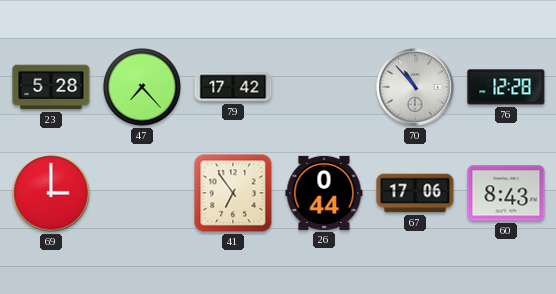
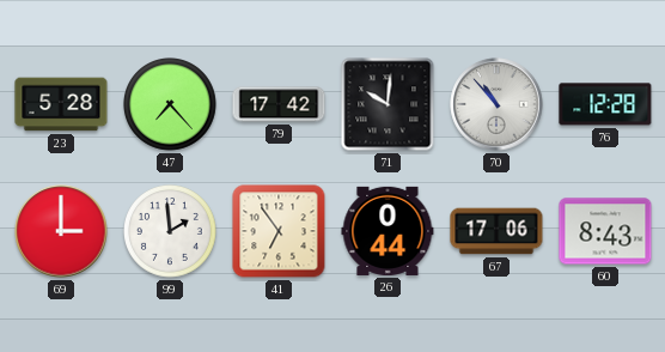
71: none -> 10:01 (388, 104)
99: none -> 1:59 (171, 232)
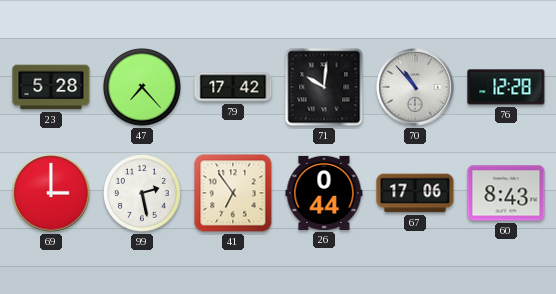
99: 1:59 -> 2:28 (143, 194)
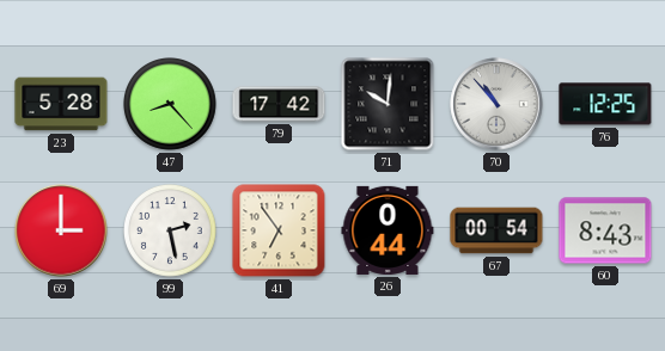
47: 7:23 -> 8:23 (171, 105)
76: 12:28 -> 12:25 (605, 104)
67: 17:06 -> 00:54 (496, 230)
